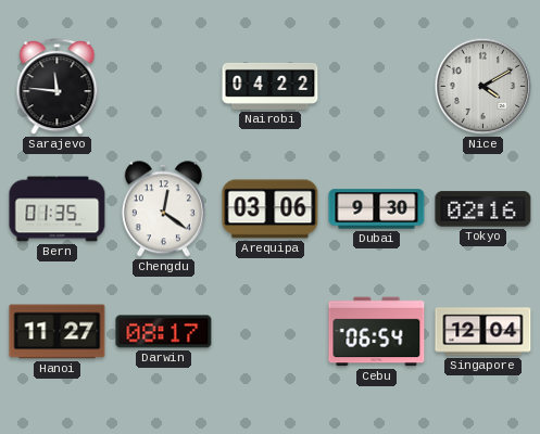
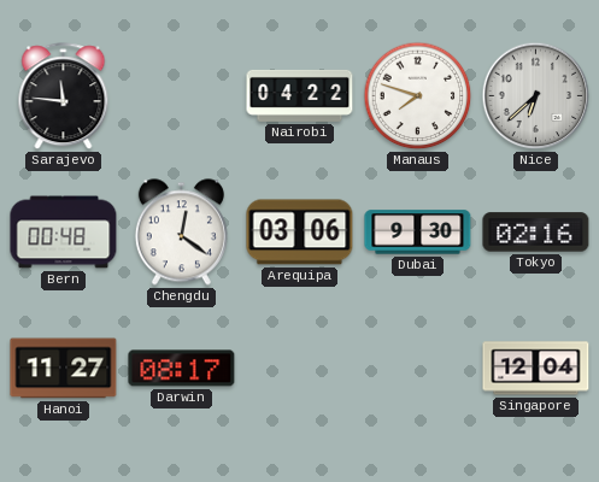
Manaus: none -> 7:48 (418, 96)
Nice: 4:10 -> 6:38 (536, 96)
Bern: 01:35 -> 00:48 (64, 233)
Cebu: 06:54 -> none (377, 332)
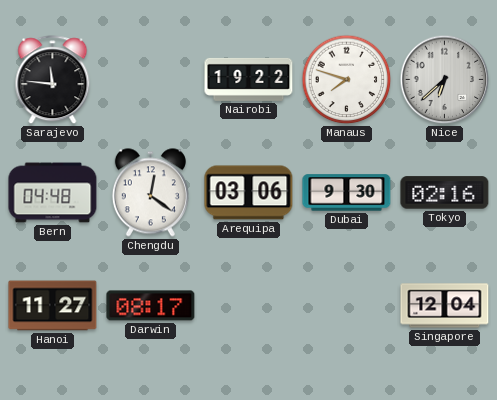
Nairobi: 04:22 -> 19:22 (249, 79)
Bern: 00:48 -> 04:48 (53, 193)
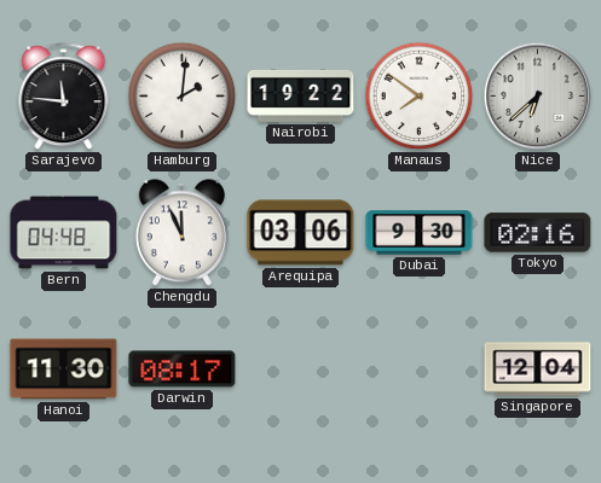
Hamburg: none -> 2:01 (183, 97)
Manaus: 7:48 -> 7:51 (420, 97)
Chengdu: 12:21 -> 11:56 (181, 233)
Hanoi: 11:27 -> 11:30 (64, 369)
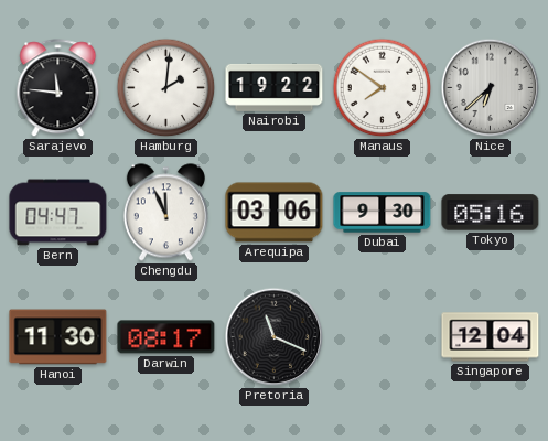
Bern: 04:48 -> 04:47 (58, 213)
Tokyo: 02:16 -> 05:16 (491, 213)
Pretoria: none -> 11:19 (275, 337)
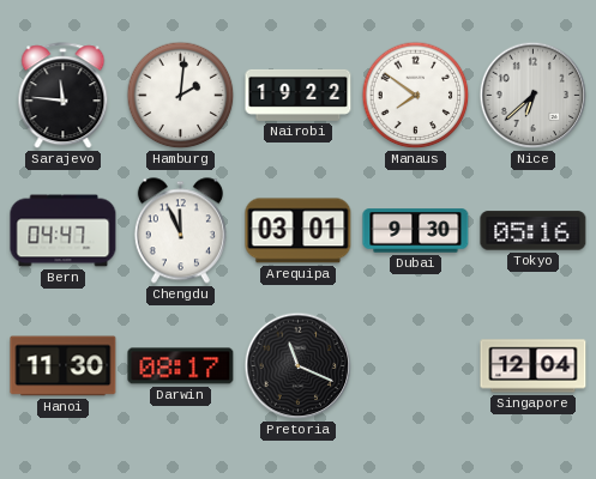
Arequipa: 03:06 -> 03:01 (299, 231)
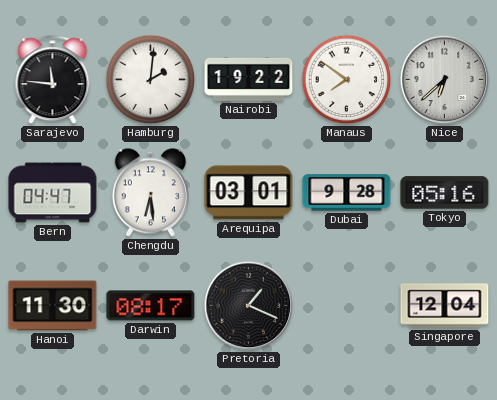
Chengdu: 11:56 -> 6:29 (150, 193)
Dubai: 9:30 -> 9:28 (347, 193)
Pretoria: 11:19 -> 1:19 (249, 306)
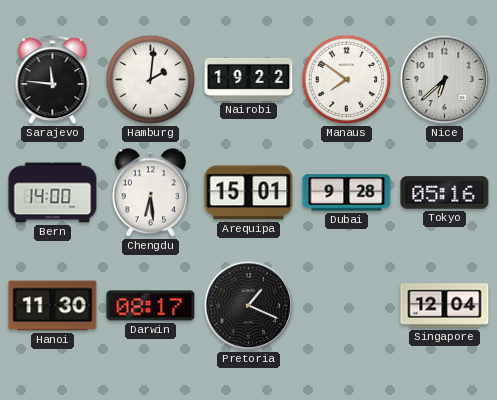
Bern: 04:47 -> 14:00 (53, 193)
Arequipa: 03:01 -> 15:01 (249, 193)
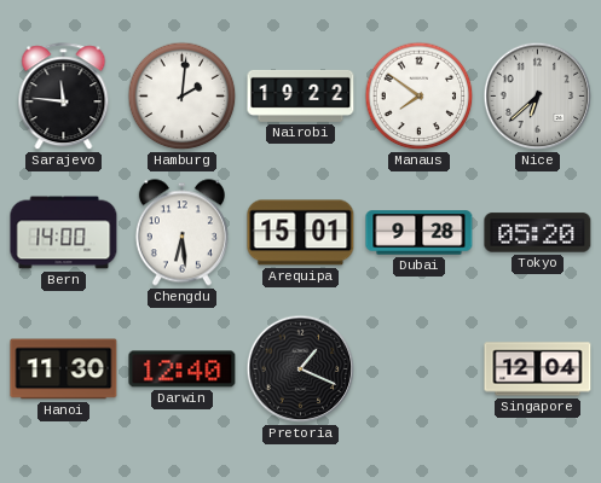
Tokyo: 05:16 -> 05:20 (538, 233)
Darwin: 08:17 -> 12:40 (183, 369)
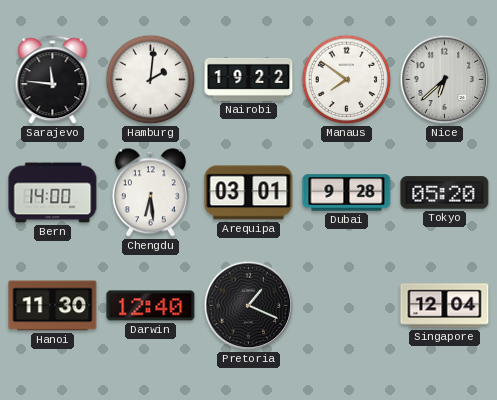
Arequipa: 15:01 -> 03:01 (249, 193)
